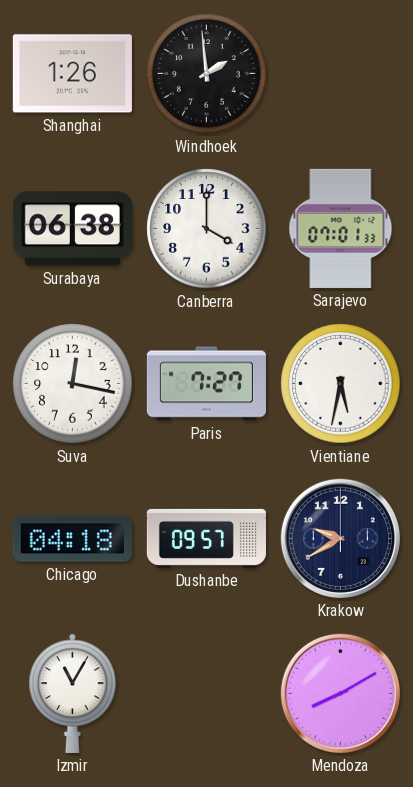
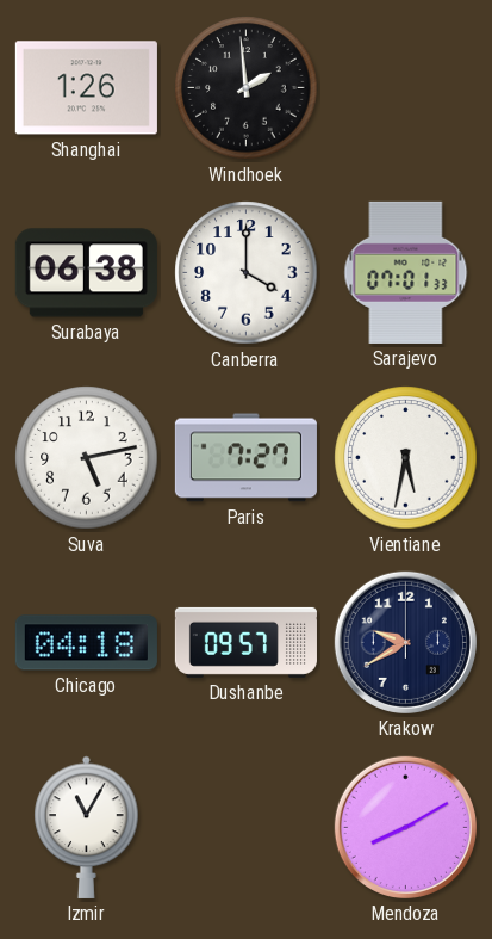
Suva: 12:17 -> 5:13 (87, 458)
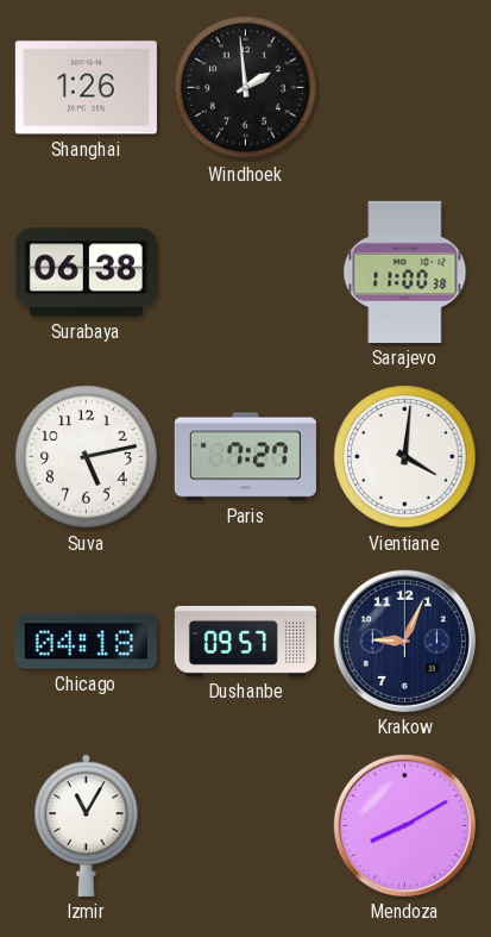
Canberra: 4:00 -> none (247, 273)
Sarajevo: 07:01 -> 11:00 (405, 271)
Vientiane: 5:32 -> 4:01 (405, 457)
Krakow: 9:40 -> 9:04 (404, 641)
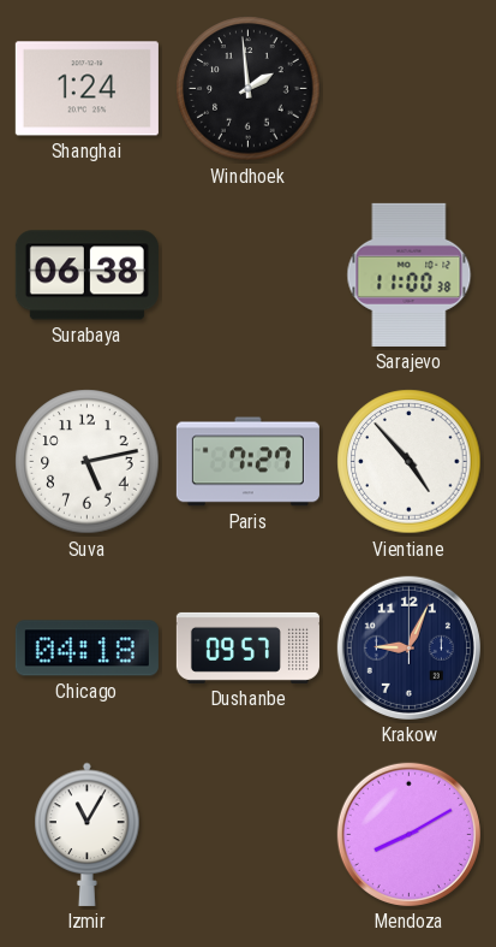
Shanghai: 1:26 -> 1:24 (86, 89)
Vientiane: 4:01 -> 4:53 (410, 462)
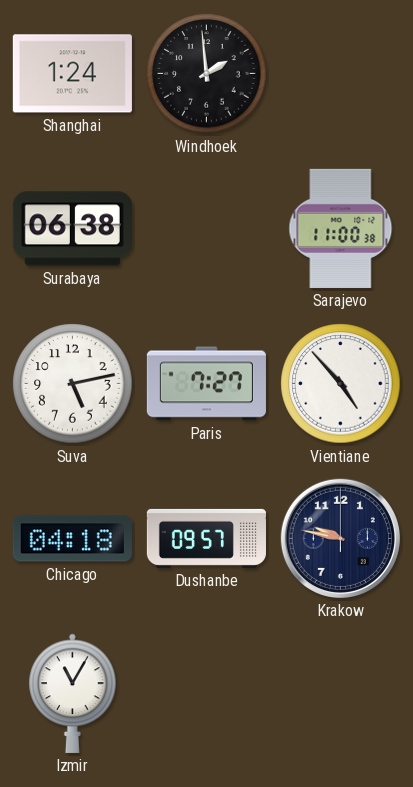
Krakow: 9:04 -> 9:47 (340, 538)
Mendoza: 8:10 -> none (408, 834)
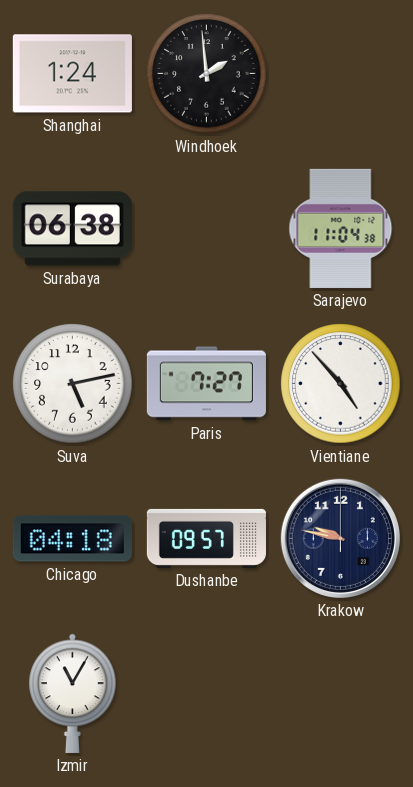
Sarajevo: 11:00 -> 11:04 (341, 228)
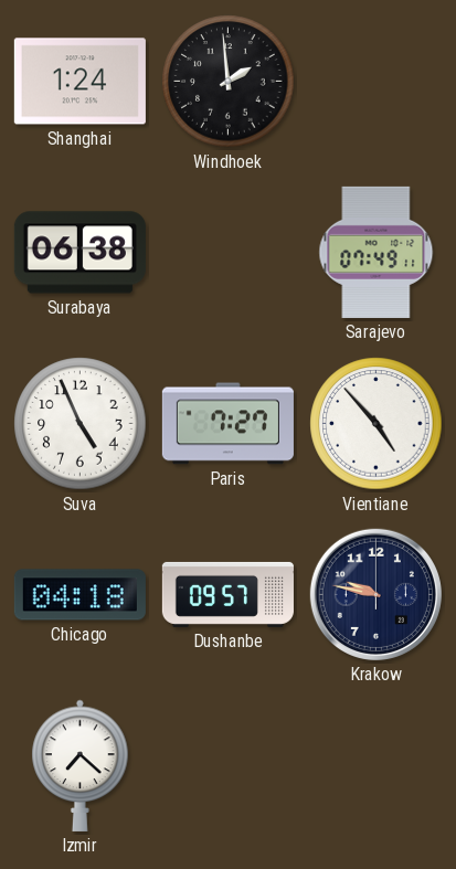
Sarajevo: 11:04 -> 07:49 (377, 252)
Suva: 5:13 -> 4:56 (81, 424)
Izmir: 11:05 -> 7:22 (81, 765)
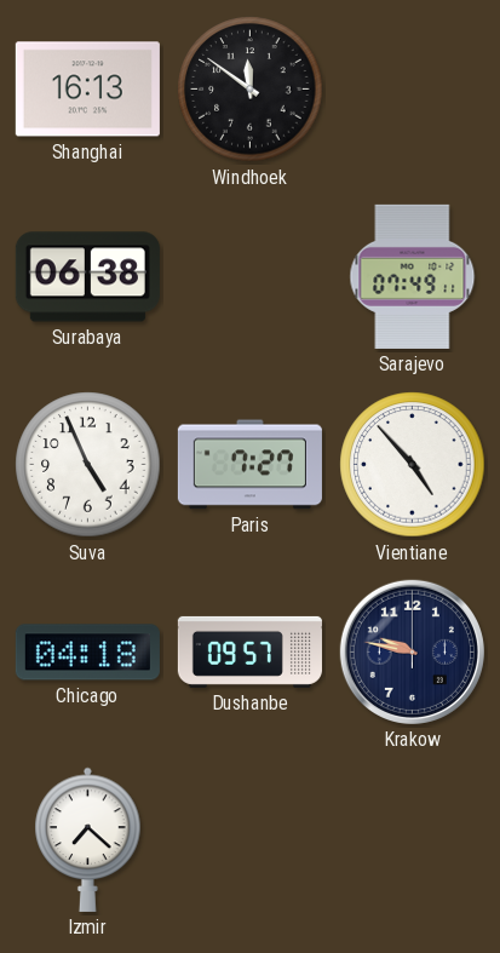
Shanghai: 1:24 -> 16:13 (87, 90)
Windhoek: 1:59 -> 11:51 (251, 90)
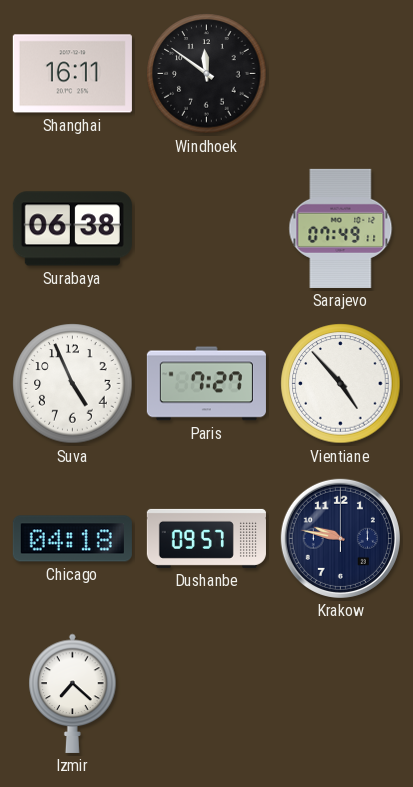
Shanghai: 16:13 -> 16:11 (72, 74)
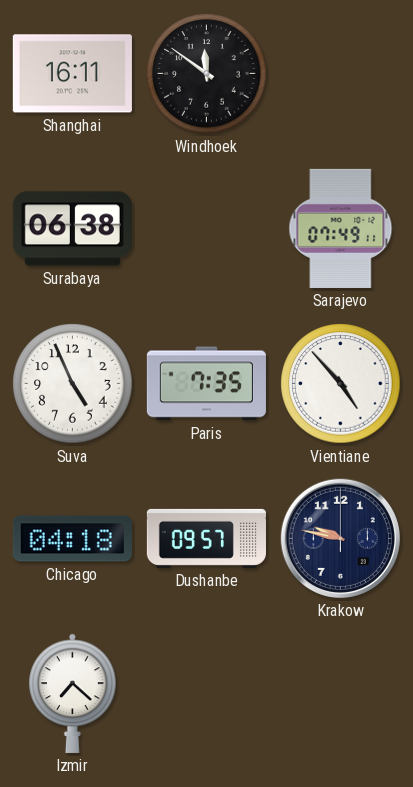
Paris: 7:27 -> 7:35 (206, 384)
